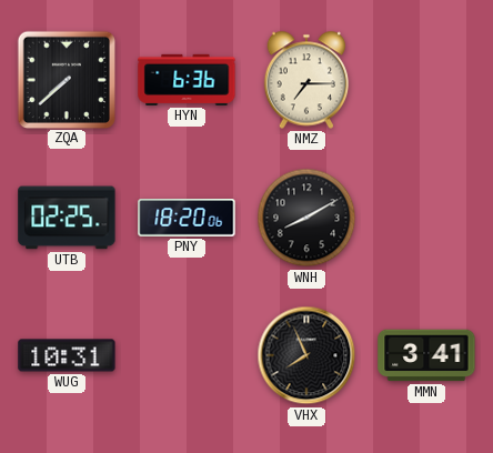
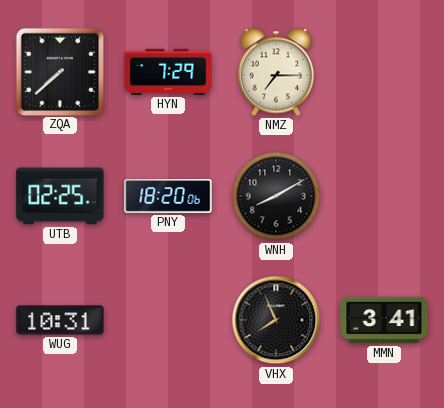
HYN: 6:36 -> 7:29 (168, 72)
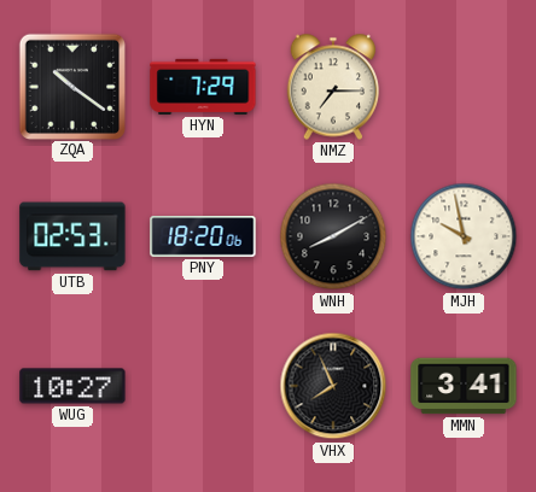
ZQA: 7:38 -> 10:21 (71, 86)
UTB: 02:25 -> 02:53 (72, 236)
MJH: none -> 9:58 (464, 236)
WUG: 10:31 -> 10:27 (72, 386)
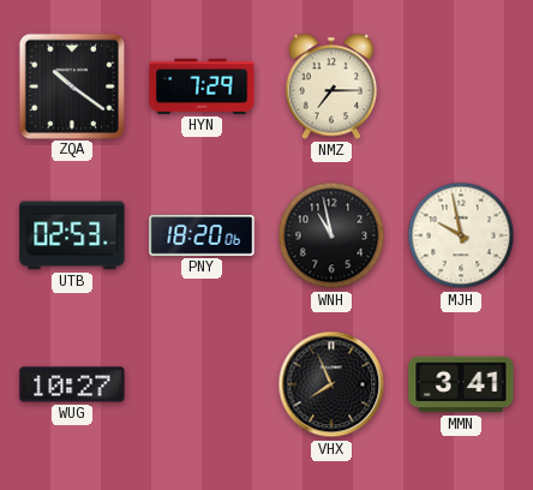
WNH: 8:10 -> 10:58 (331, 235)
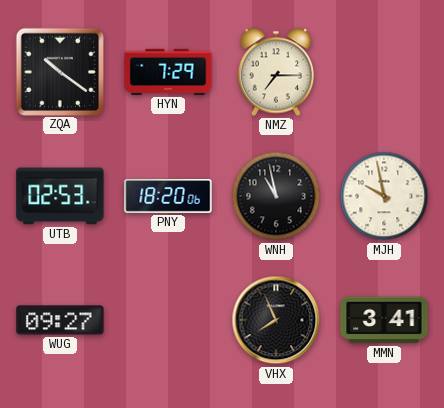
WUG: 10:27 -> 09:27 (60, 320)
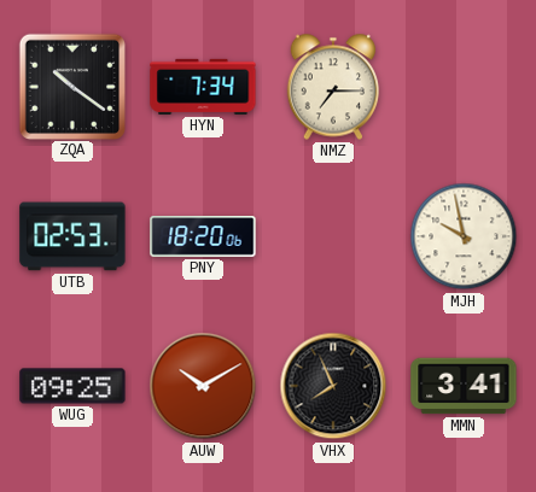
HYN: 7:29 -> 7:34 (203, 87)
WNH: 10:58 -> none (276, 196)
WUG: 09:27 -> 09:25 (72, 386)
AUW: none -> 10:10 (203, 386)
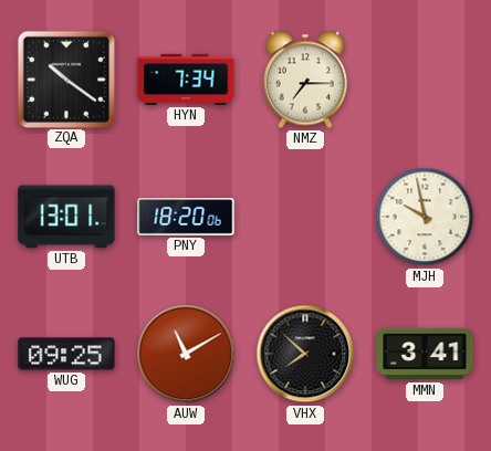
UTB: 02:53 -> 13:01 (66, 217)
AUW: 10:10 -> 11:10 (186, 354)
VHX: 7:56 -> 7:52 (305, 354)
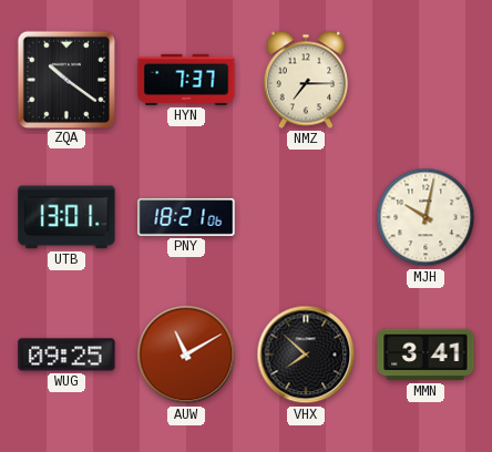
HYN: 7:34 -> 7:37 (186, 80)
PNY: 18:20 -> 18:21 (186, 218)
MJH: 9:58 -> 10:02 (426, 217)
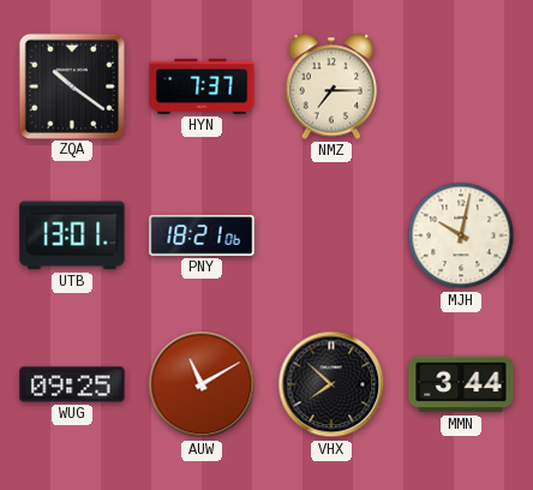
MMN: 3:41 -> 3:44 (461, 384)
